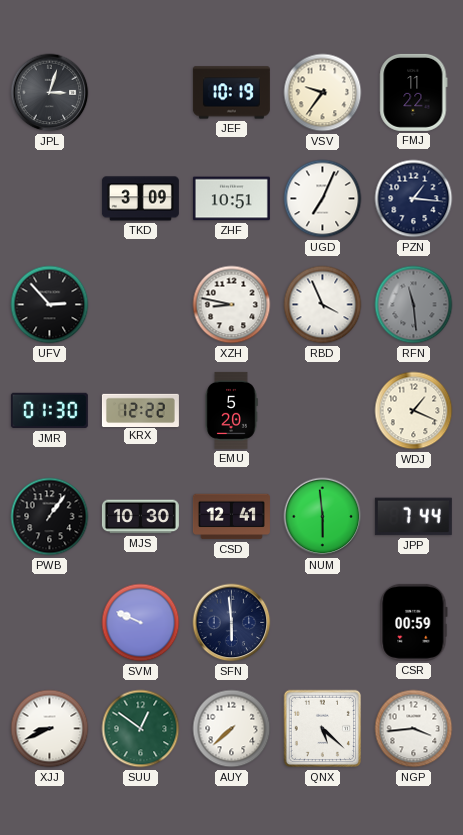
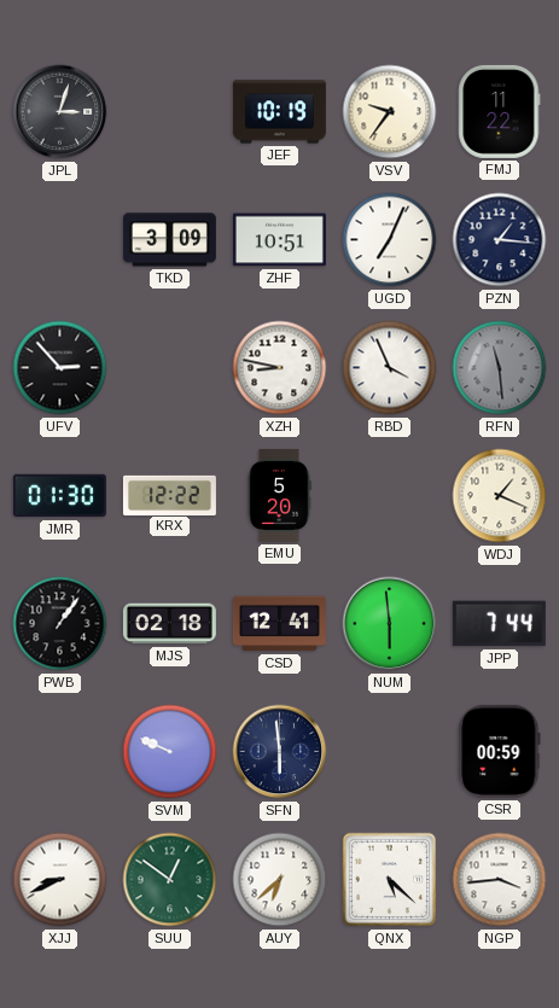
MJS: 10:30 -> 02:18 (169, 624)
AUY: 7:38 -> 6:38 (280, 880)
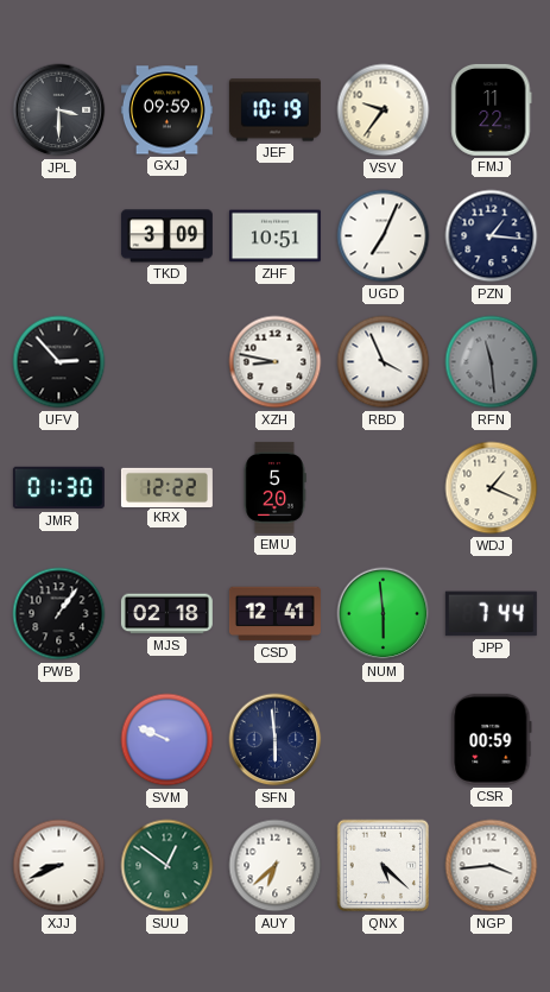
JPL: 3:03 -> 3:30 (59, 110)
GXJ: none -> 09:59 (166, 110)
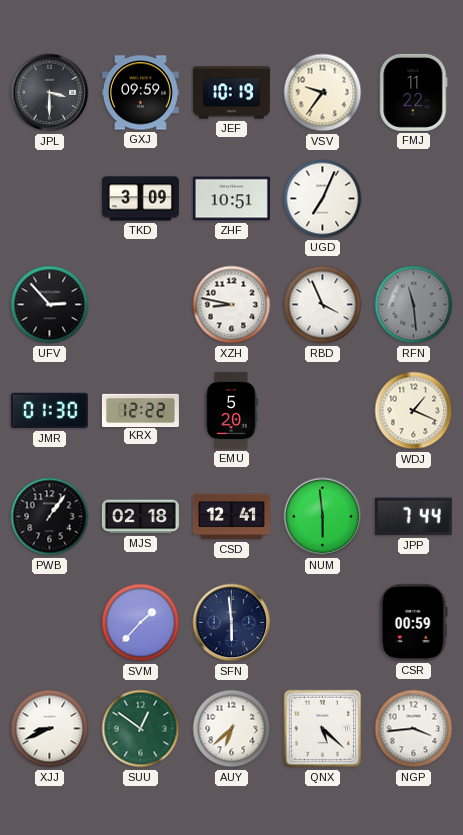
PZN: 1:16 -> none (492, 236)
SVM: 9:49 -> 1:37 (141, 623)
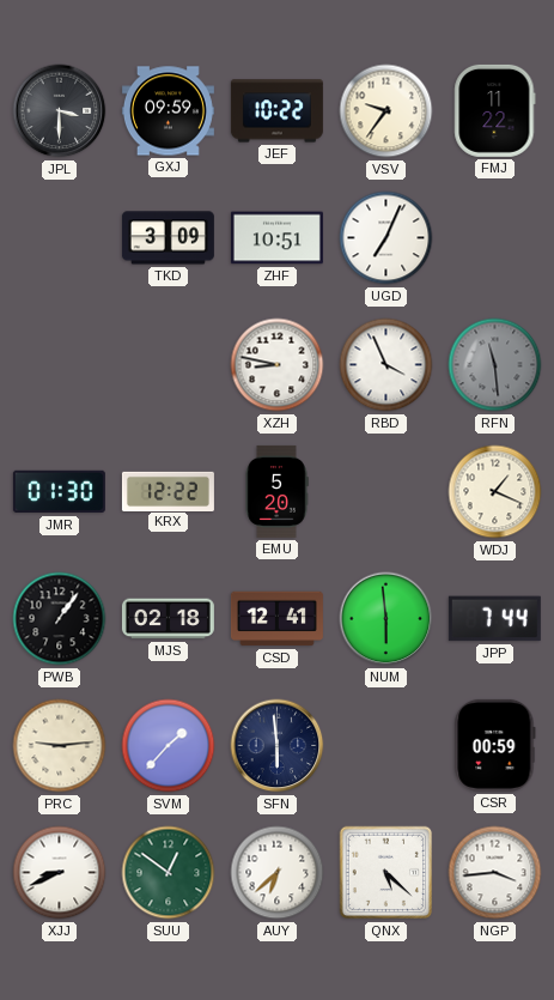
JEF: 10:19 -> 10:22 (276, 111)
UFV: 2:53 -> none (50, 305)
PRC: none -> 9:14 (60, 746)
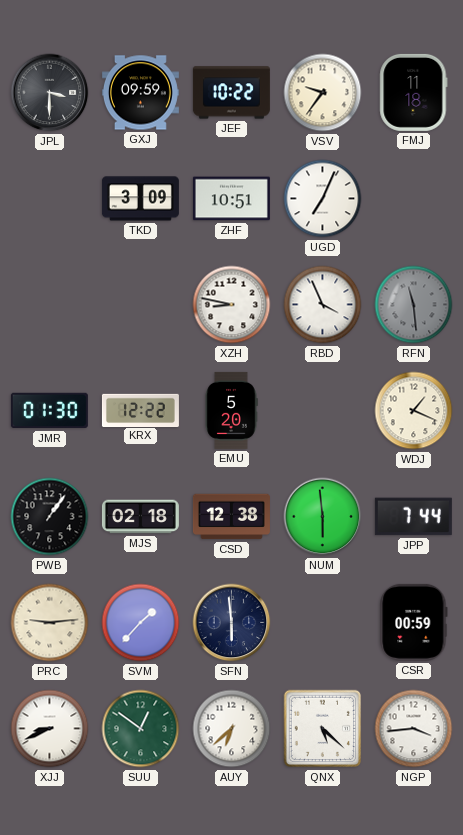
FMJ: 11:22 -> 11:18 (414, 92)
CSD: 12:41 -> 12:38 (231, 517)
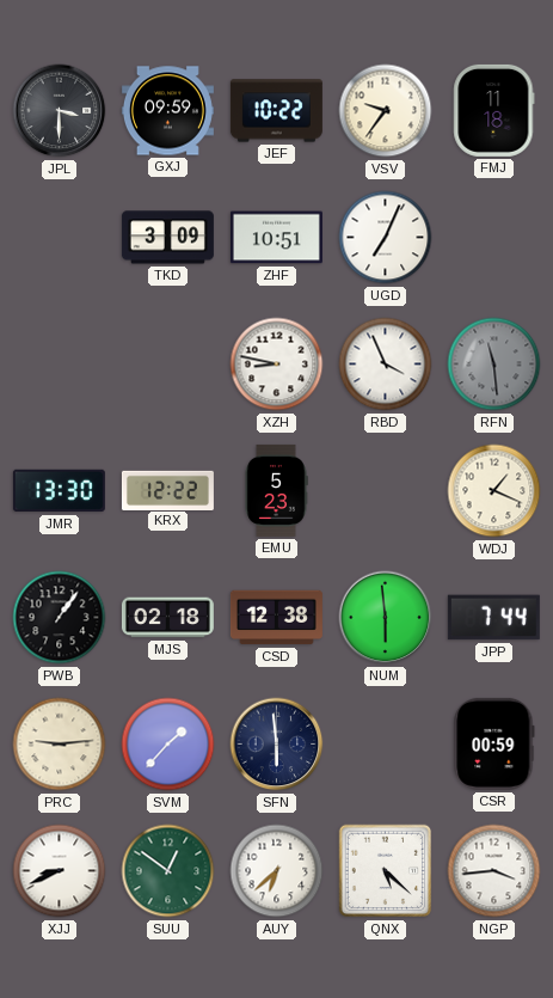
JMR: 01:30 -> 13:30 (59, 491)
EMU: 5:20 -> 5:23 (276, 490)
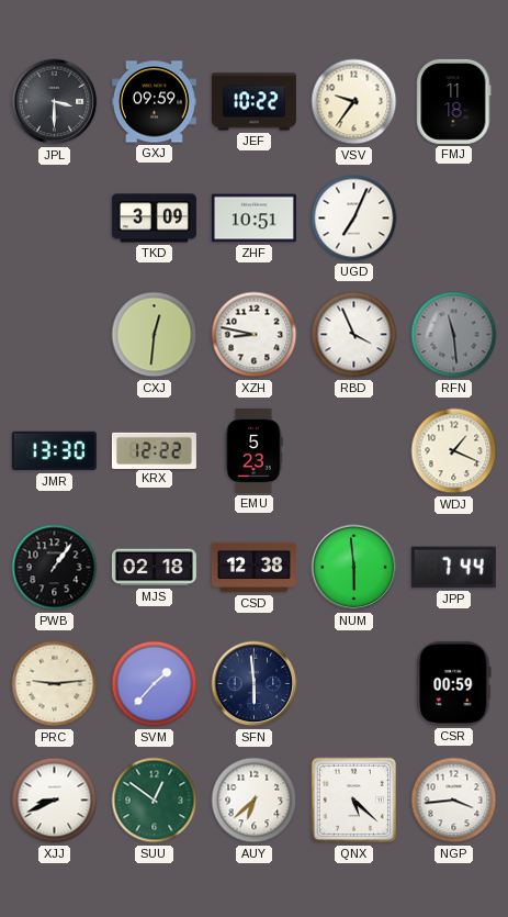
CXJ: none -> 12:31 (155, 335)
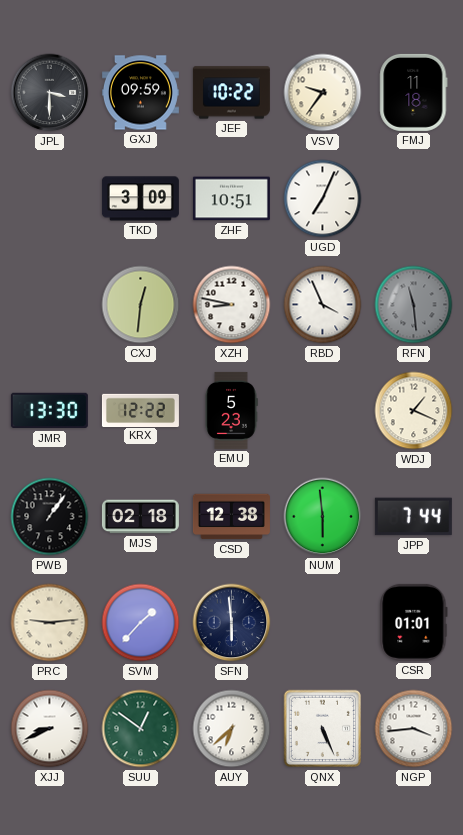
CSR: 00:59 -> 01:01 (414, 622)
QNX: 5:22 -> 5:26 (323, 729)
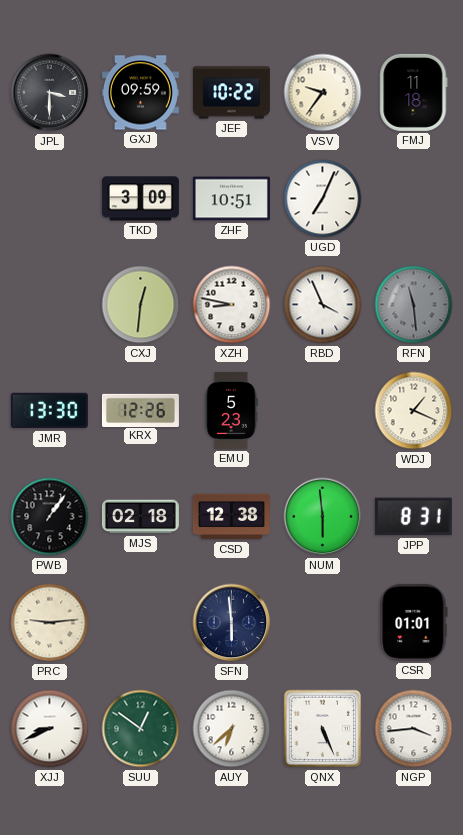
KRX: 12:22 -> 12:26 (140, 410)
JPP: 7:44 -> 8:31 (413, 517)
SVM: 1:37 -> none (141, 623)
